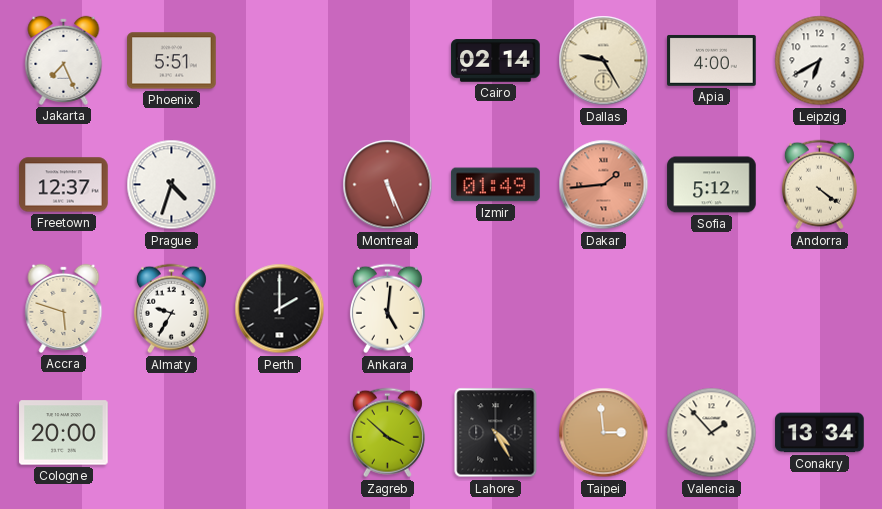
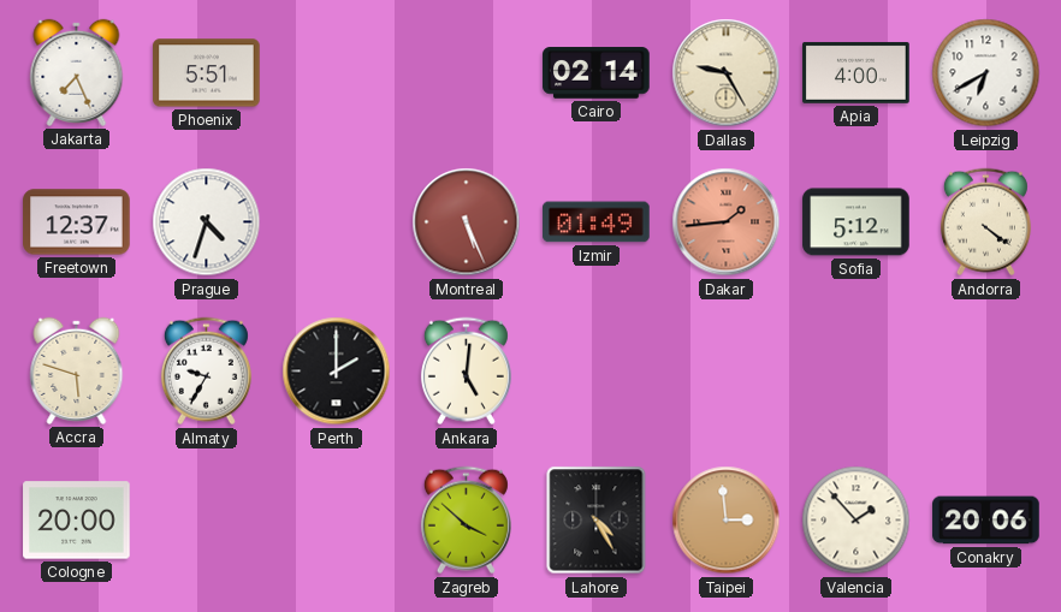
Conakry: 13:34 -> 20:06 (986, 521)
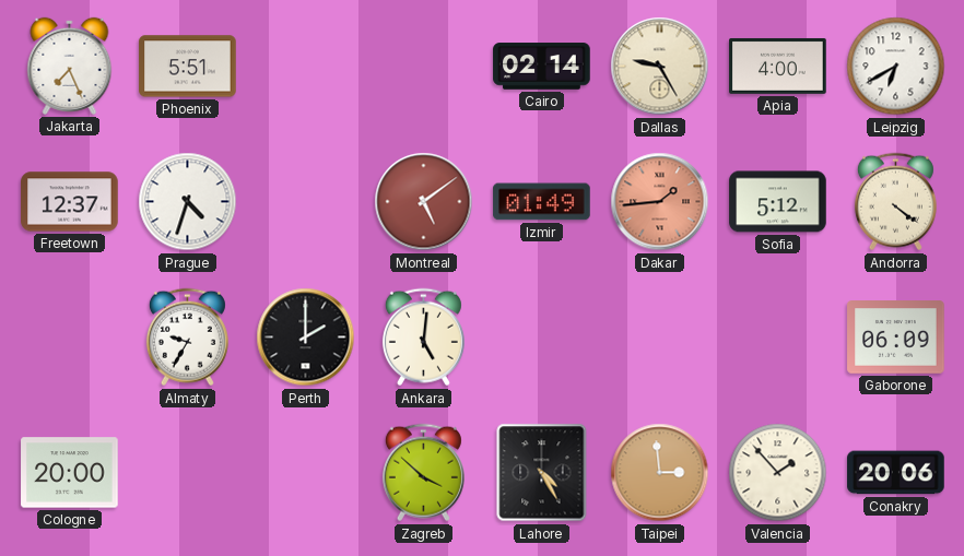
Montreal: 5:26 -> 5:09 (424, 202)
Accra: 5:48 -> none (77, 370)
Gaborone: none -> 06:09 (896, 338)
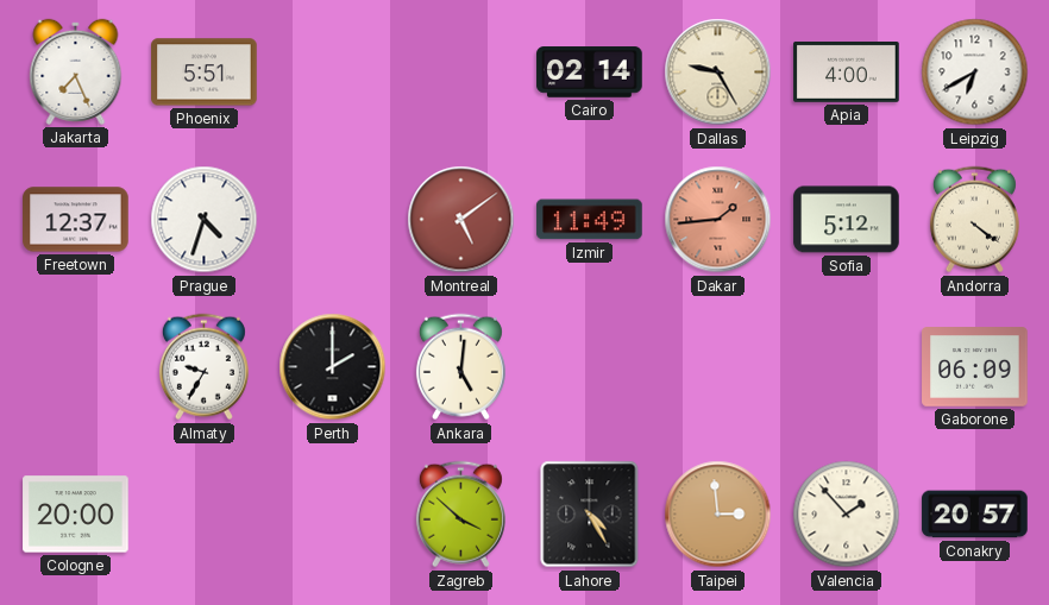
Izmir: 01:49 -> 11:49 (590, 220)
Conakry: 20:06 -> 20:57 (975, 515)
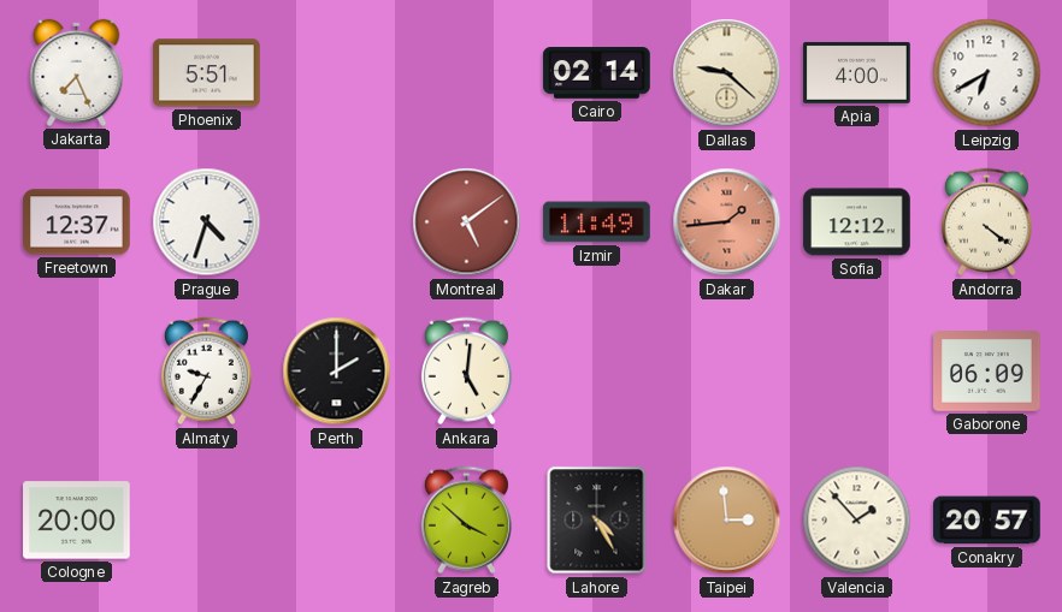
Dallas: 9:25 -> 9:22 (727, 73)
Sofia: 5:12 -> 12:12 (857, 222)
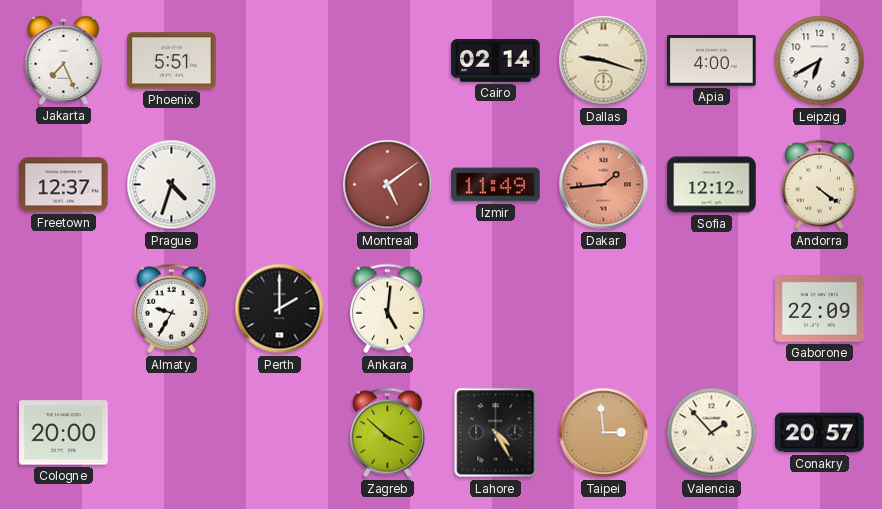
Dallas: 9:22 -> 9:18 (604, 61)
Gaborone: 06:09 -> 22:09 (820, 309)
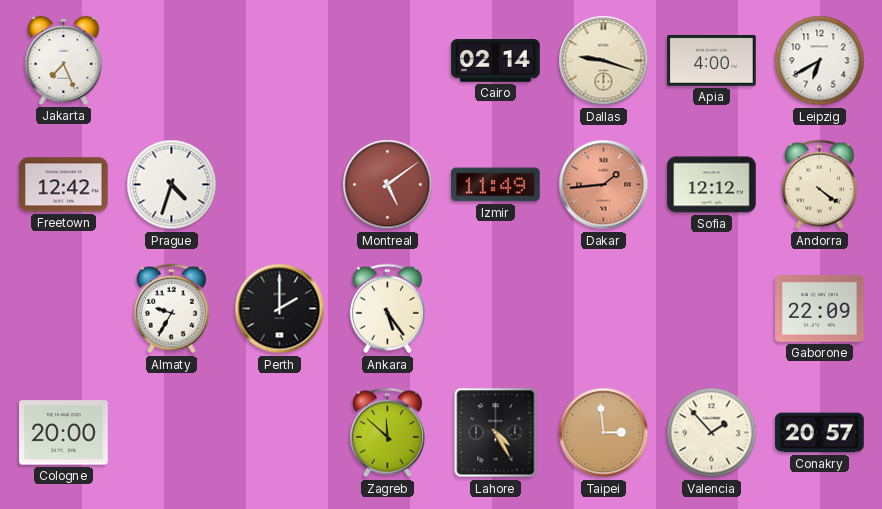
Phoenix: 5:51 -> none (172, 61)
Freetown: 12:37 -> 12:42 (64, 185)
Ankara: 5:01 -> 5:24 (387, 309)
Zagreb: 3:52 -> 11:52 (387, 433)
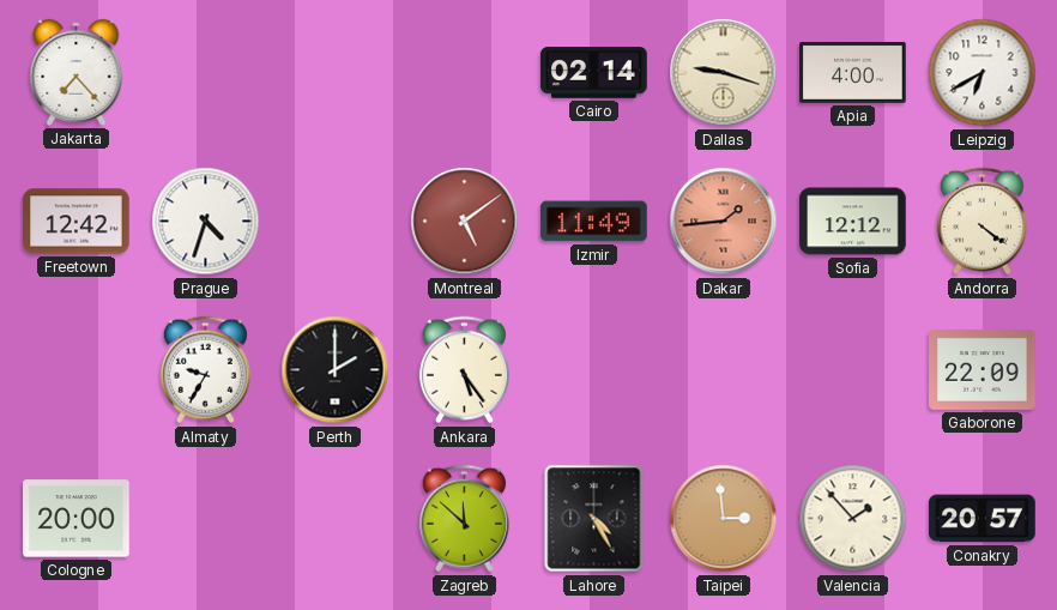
Jakarta: 7:26 -> 7:23 (77, 72)
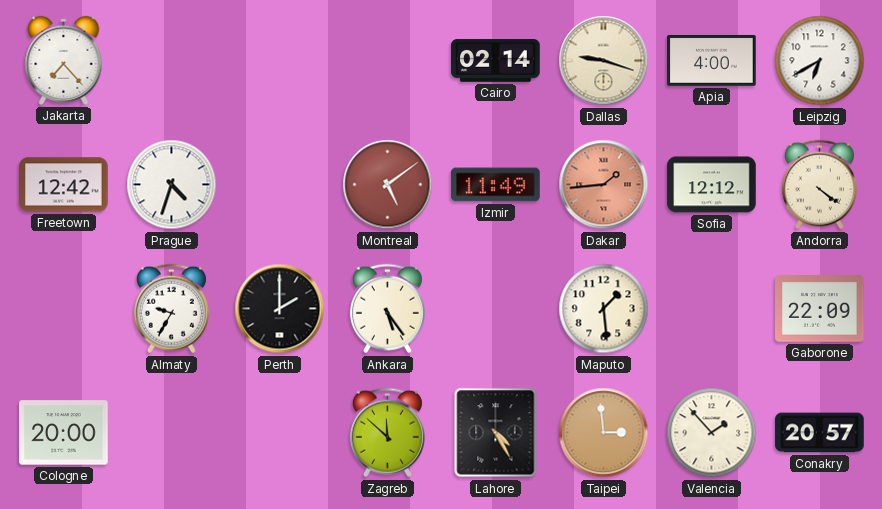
Maputo: none -> 1:29 (604, 309)
